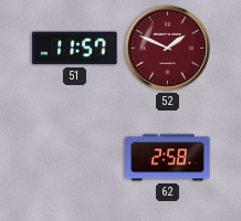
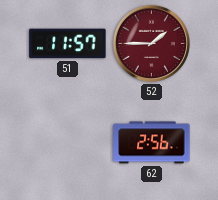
52: 1:49 -> 1:45 (151, 43)
62: 2:58 -> 2:56 (152, 143)
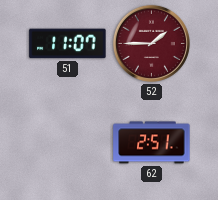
51: 11:57 -> 11:07 (68, 44)
62: 2:56 -> 2:51 (152, 143)
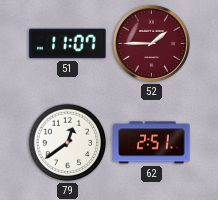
79: none -> 12:39 (68, 143)
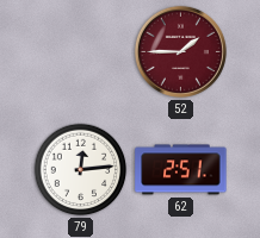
51: 11:07 -> none (68, 44)
79: 12:39 -> 12:14 (81, 170)
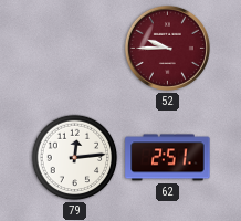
52: 1:45 -> 9:45 (167, 48)
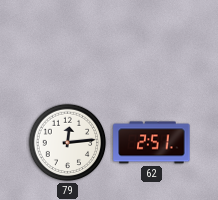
52: 9:45 -> none (167, 48)
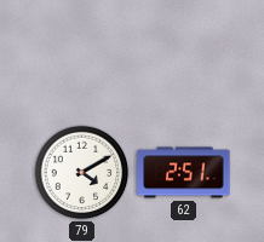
79: 12:14 -> 4:10 (82, 173)
